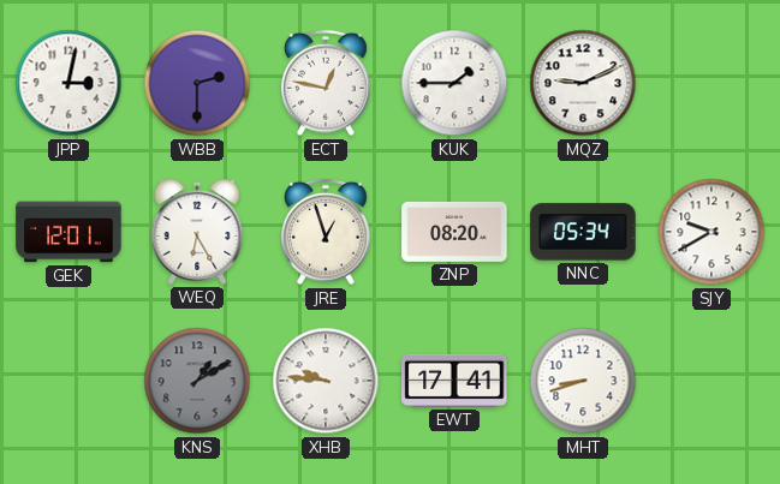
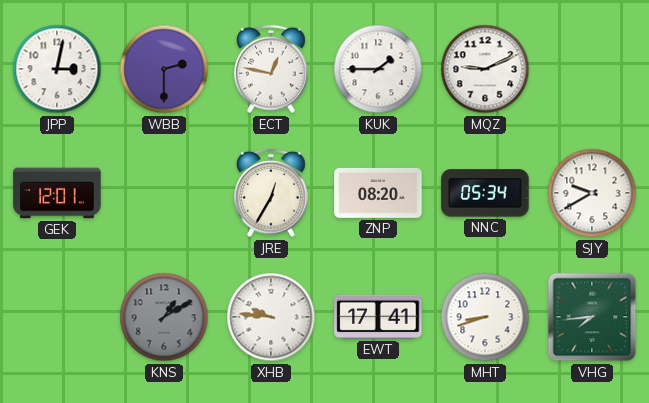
WEQ: 6:25 -> none (197, 232)
JRE: 12:57 -> 12:35 (271, 193)
VHG: none -> 7:44 (592, 317)
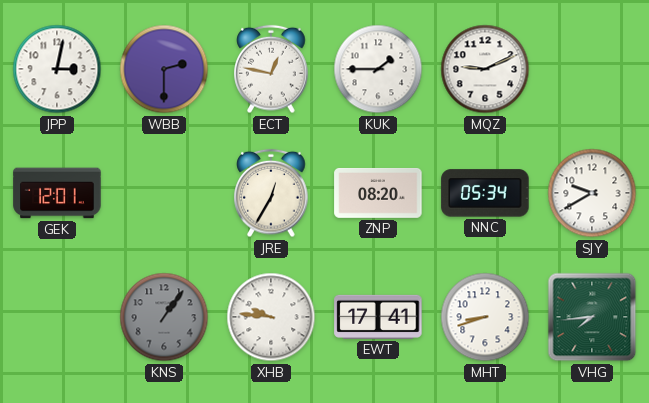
KNS: 1:10 -> 1:06 (164, 317)
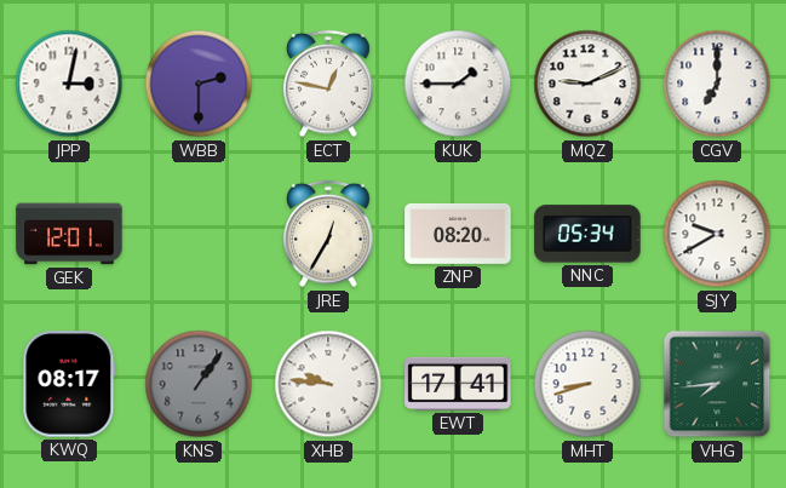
CGV: none -> 7:00 (717, 84)
KWQ: none -> 08:17 (69, 384)
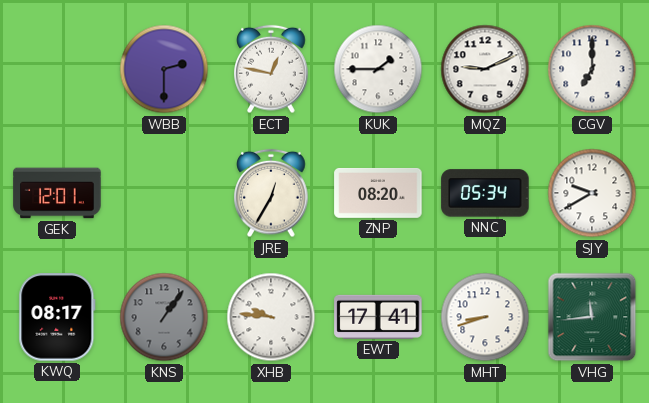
JPP: 3:02 -> none (69, 84)
VHG: 7:44 -> 11:44 (592, 317)
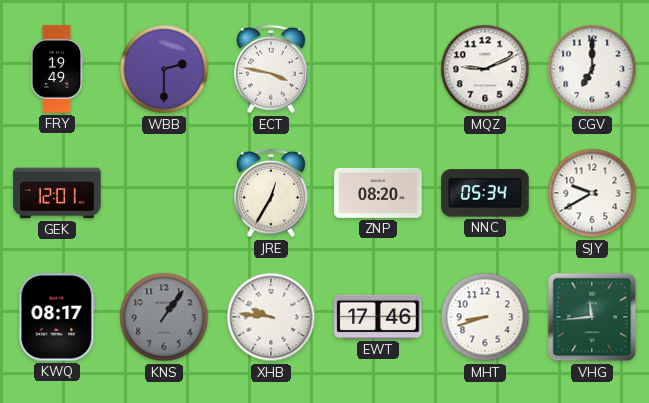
FRY: none -> 19:49 (57, 69)
ECT: 12:47 -> 3:47 (271, 69)
KUK: 1:45 -> none (378, 69)
EWT: 17:41 -> 17:46 (378, 317)
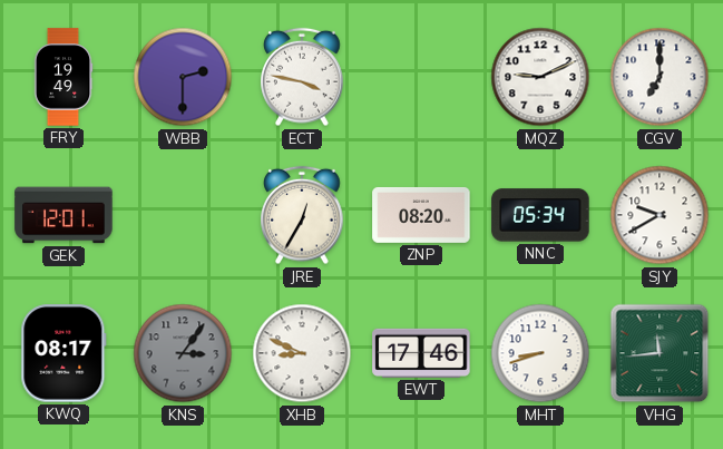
KNS: 1:06 -> 3:06 (183, 353)
XHB: 9:46 -> 8:49 (302, 353)
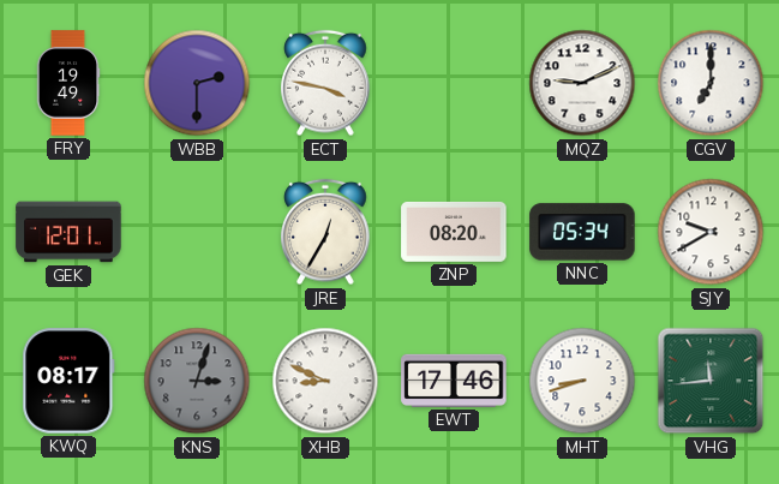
KNS: 3:06 -> 3:03 (197, 381)
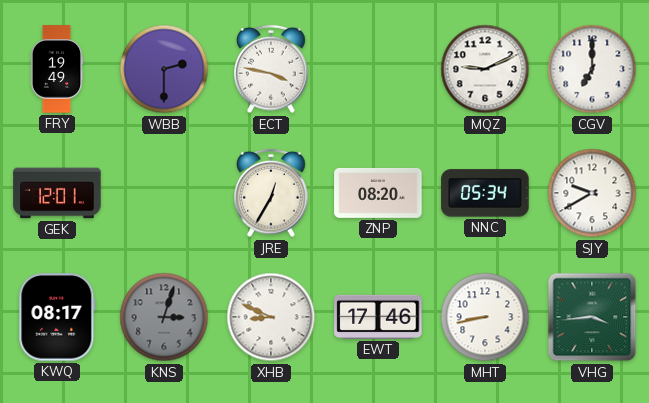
MHT: 8:42 -> 8:43 (485, 317)
VHG: 11:44 -> 3:44 (592, 317)
